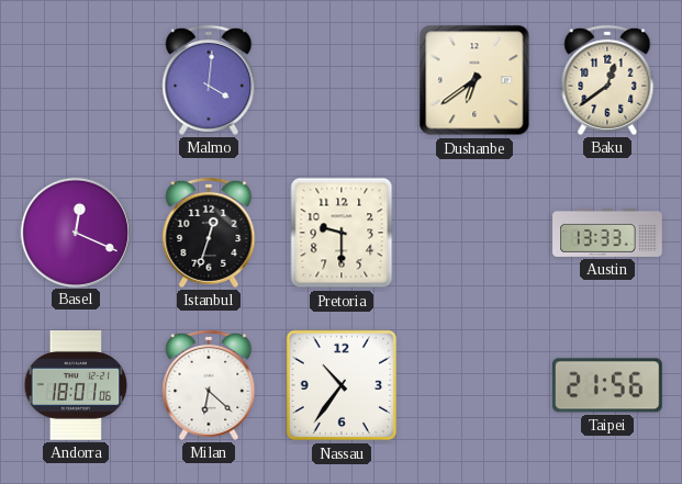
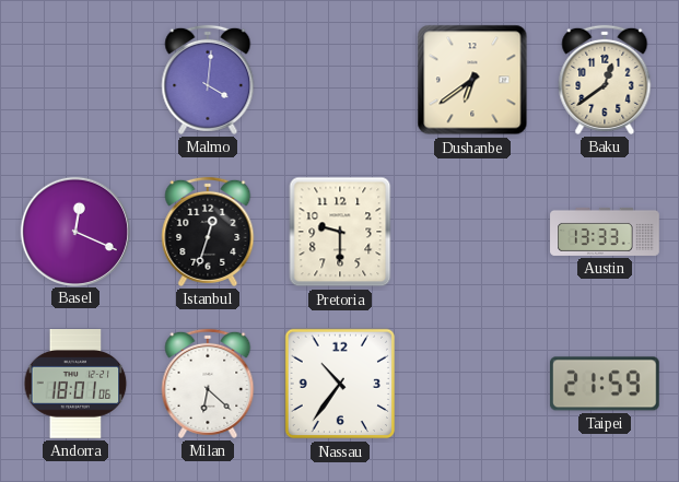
Taipei: 21:56 -> 21:59 (605, 384)
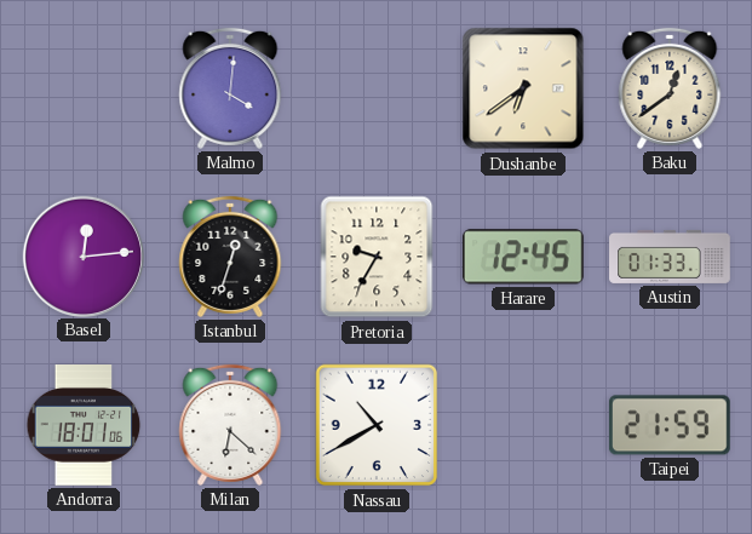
Basel: 12:19 -> 12:14 (82, 255)
Pretoria: 9:30 -> 9:35 (377, 257)
Harare: none -> 12:45 (523, 257)
Austin: 13:33 -> 01:33 (670, 257)
Nassau: 10:36 -> 10:40 (377, 425)
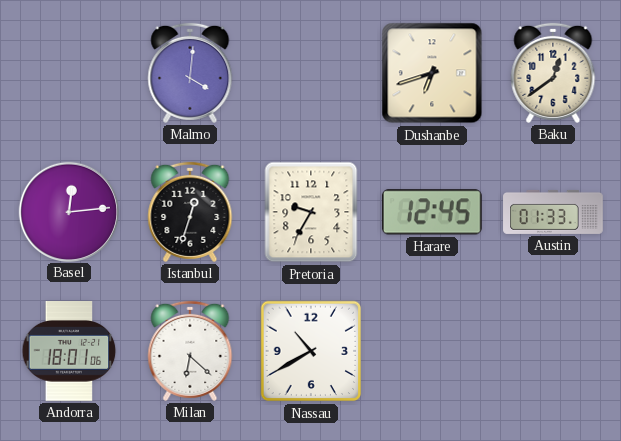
Dushanbe: 6:39 -> 6:42 (432, 73)
Taipei: 21:59 -> none (670, 425)
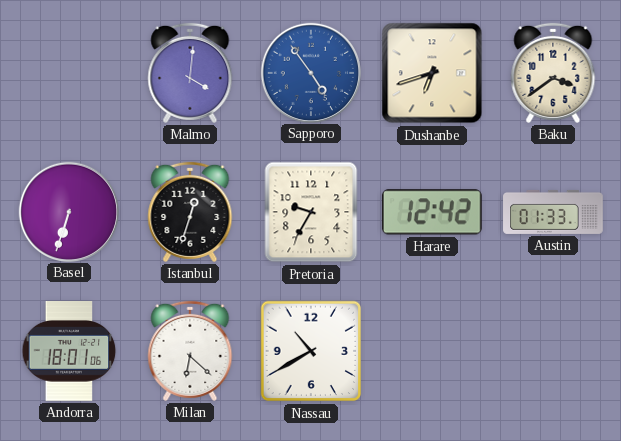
Sapporo: none -> 4:54 (310, 72)
Baku: 12:39 -> 3:39 (553, 73)
Basel: 12:14 -> 6:33 (68, 211)
Harare: 12:45 -> 12:42 (432, 212)
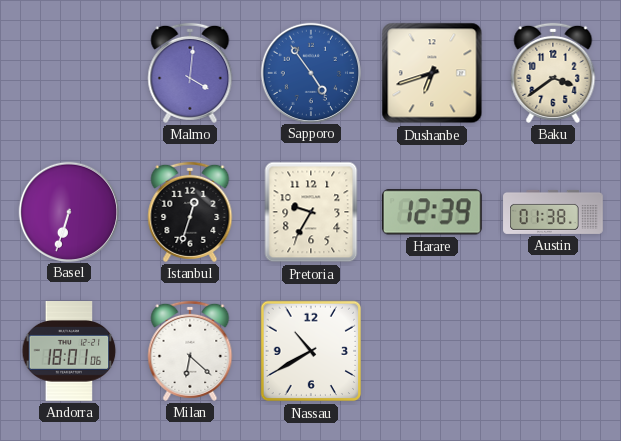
Harare: 12:42 -> 12:39 (432, 212)
Austin: 01:33 -> 01:38 (553, 212)
